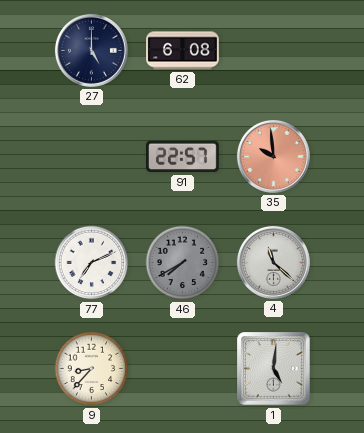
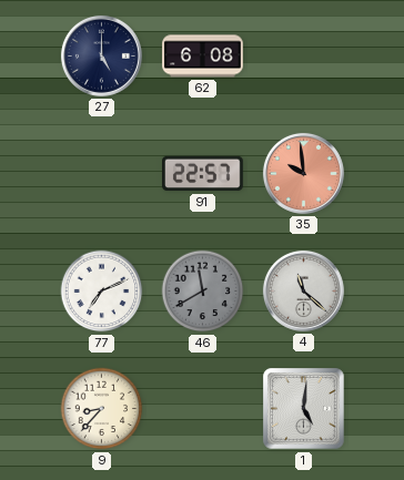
46: 7:40 -> 11:40 (203, 292)
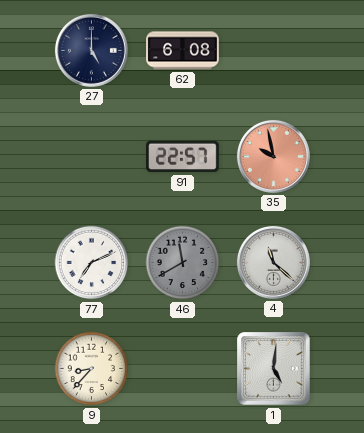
35: 9:59 -> 9:58 (273, 156)
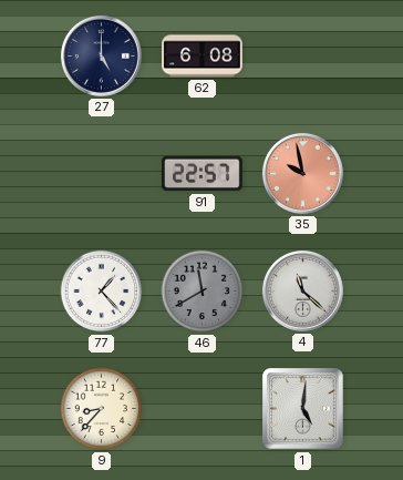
77: 7:11 -> 1:23 (102, 292)
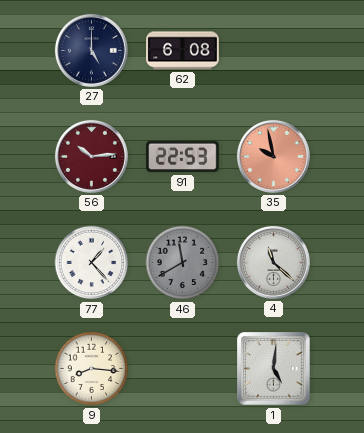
56: none -> 10:14 (91, 156)
91: 22:57 -> 22:53 (183, 157)
9: 8:37 -> 8:16 (92, 369)
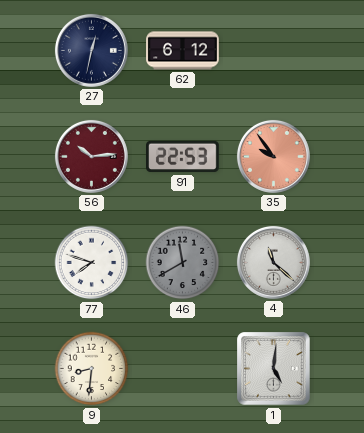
27: 5:00 -> 12:32 (91, 50)
62: 6:08 -> 6:12 (183, 51)
35: 9:58 -> 9:54 (273, 156)
77: 1:23 -> 7:48 (92, 263)
9: 8:16 -> 8:31 (92, 369)
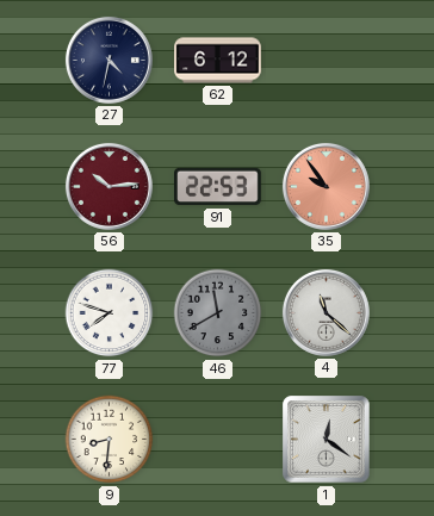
27: 12:32 -> 4:32 (108, 60)
1: 5:01 -> 12:21 (327, 440)
